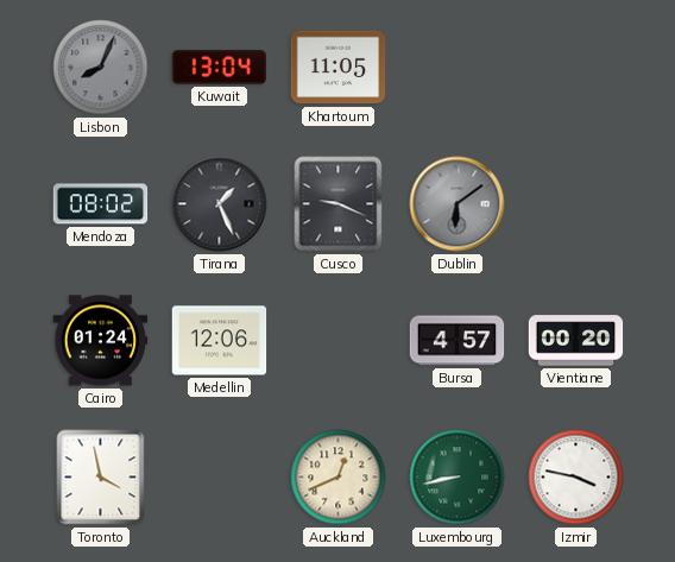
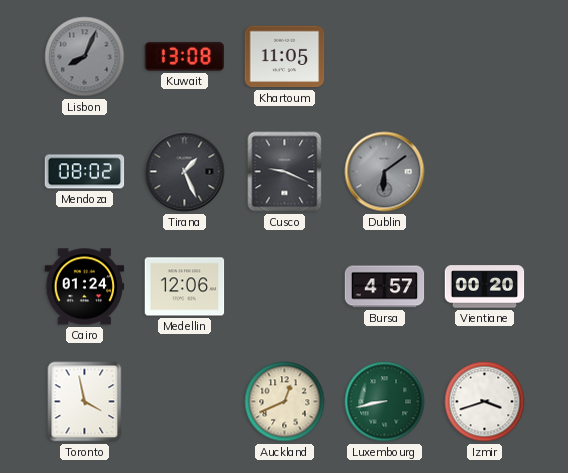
Kuwait: 13:04 -> 13:08 (185, 56)
Izmir: 3:47 -> 3:42 (485, 402)
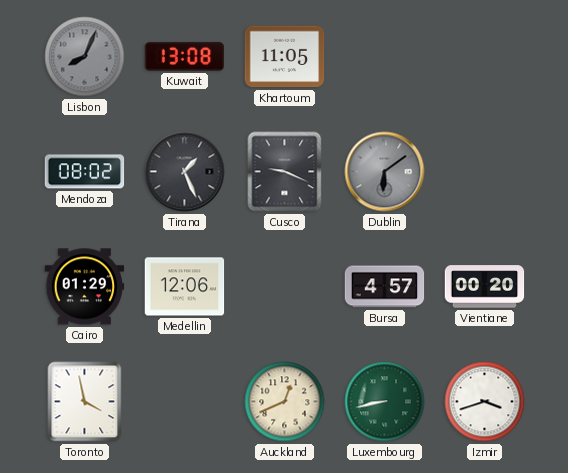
Cairo: 01:24 -> 01:29 (85, 287)
